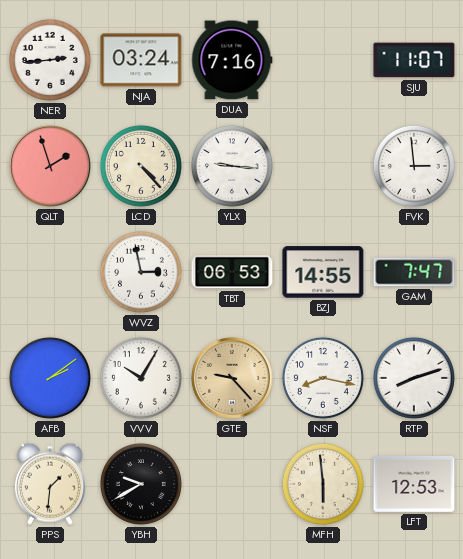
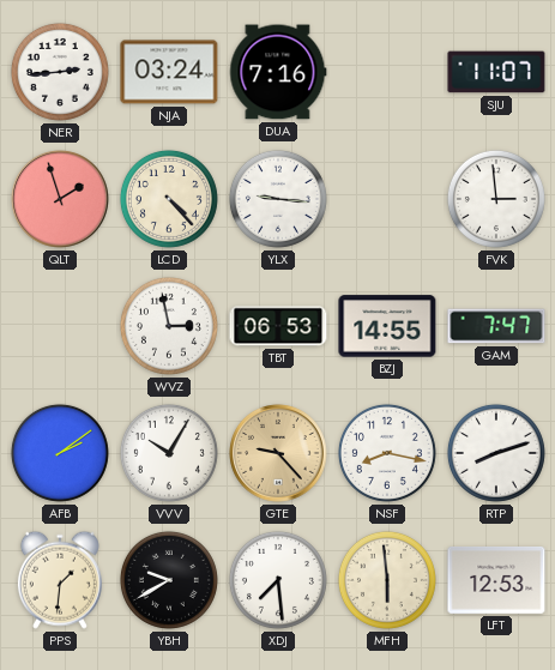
XDJ: none -> 7:29 (278, 580)
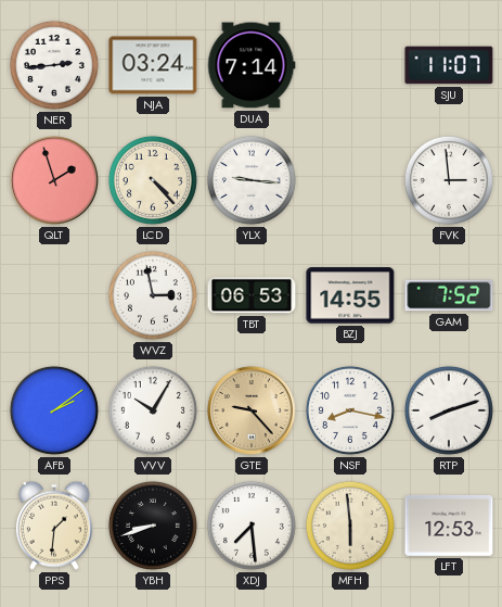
DUA: 7:16 -> 7:14 (252, 65)
GAM: 7:47 -> 7:52 (449, 295)
YBH: 9:40 -> 8:42 (153, 526)
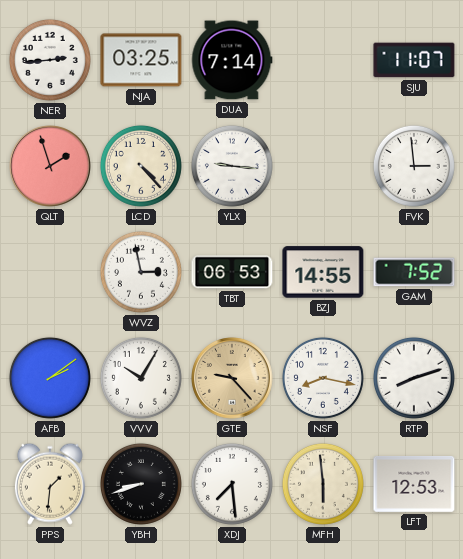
NJA: 03:24 -> 03:25 (141, 60)
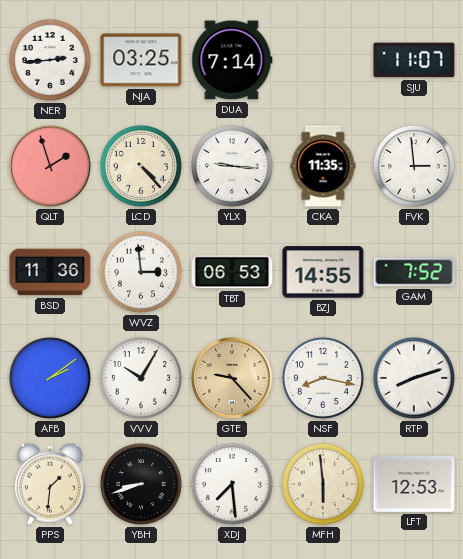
CKA: none -> 11:35 (323, 166)
BSD: none -> 11:36 (50, 272)
WVZ: 2:58 -> 2:59 (141, 272)
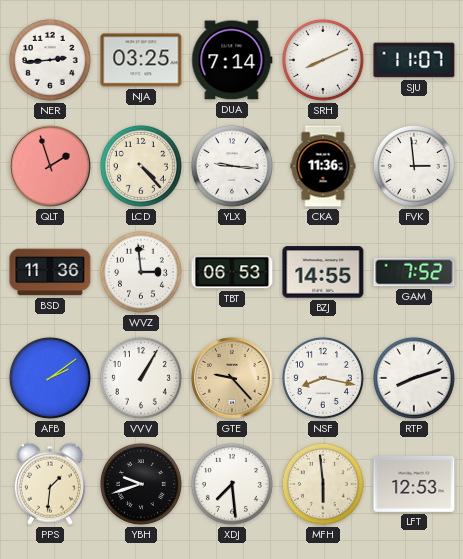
SRH: none -> 8:11 (323, 60)
CKA: 11:35 -> 11:36 (323, 166)
VVV: 10:05 -> 1:05 (141, 378)
YBH: 8:42 -> 9:42 (141, 484)
